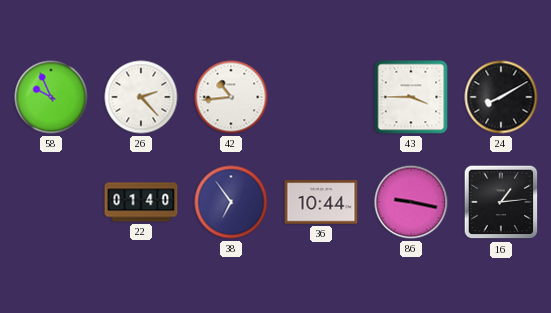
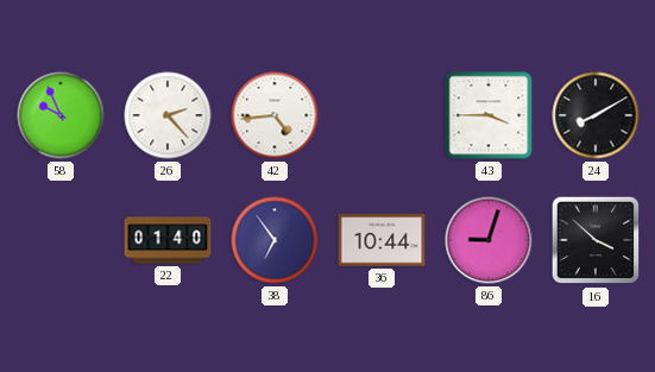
42: 10:44 -> 4:44 (275, 115)
86: 9:17 -> 9:03 (489, 240)
16: 1:14 -> 3:52 (596, 240)
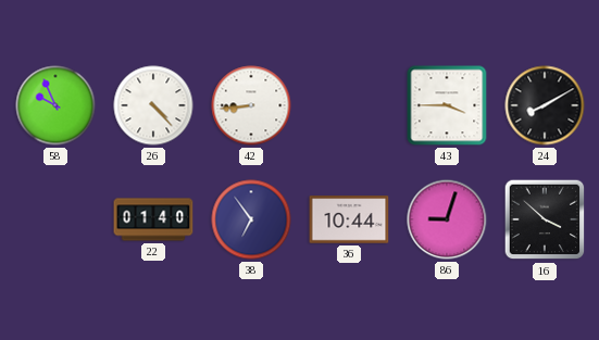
26: 2:23 -> 4:23 (153, 105)
42: 4:44 -> 8:44 (251, 105)
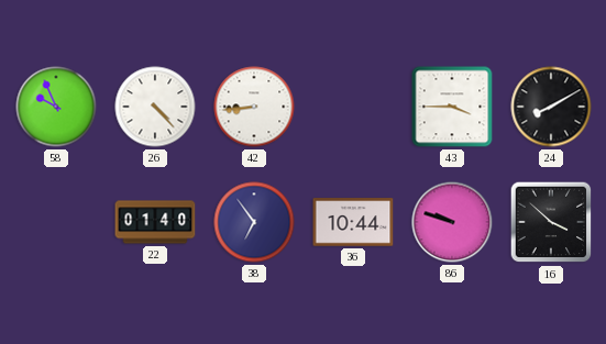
86: 9:03 -> 9:48 (452, 222)
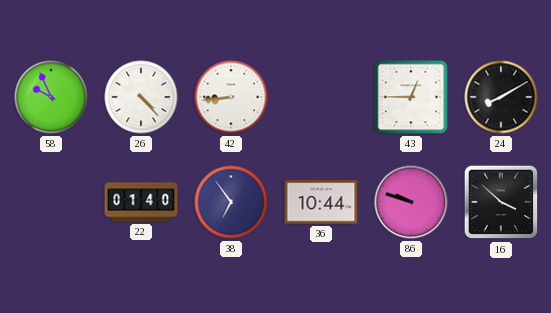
43: 3:45 -> 12:45 (411, 97)
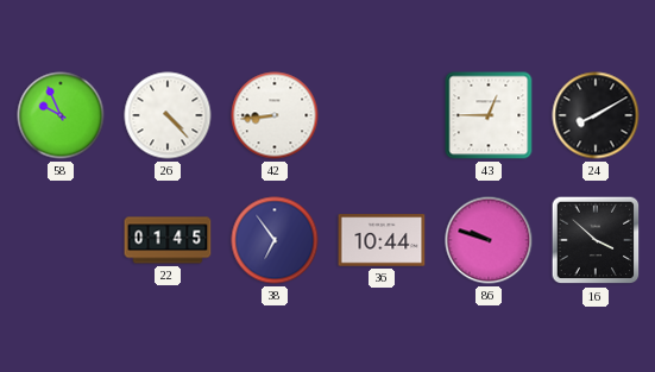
22: 01:40 -> 01:45 (168, 240)
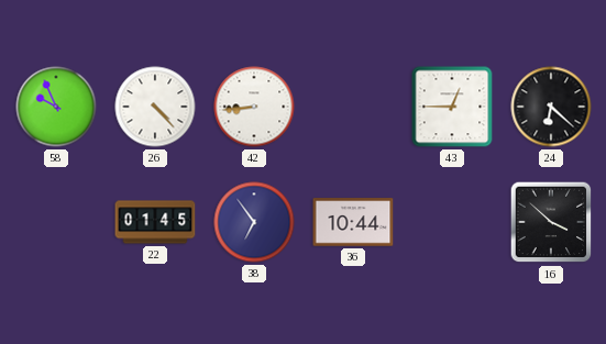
24: 8:10 -> 6:22 (551, 107)
86: 9:48 -> none (489, 240)
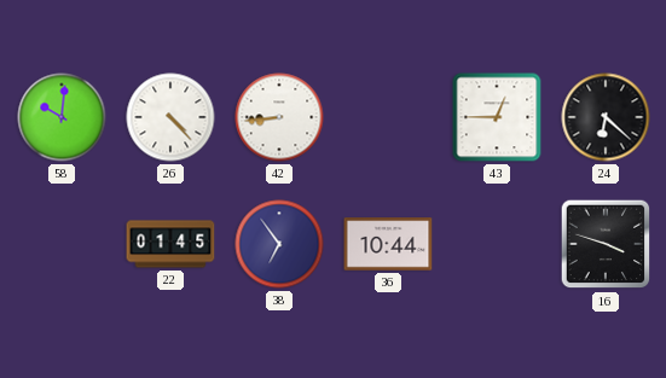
58: 9:56 -> 10:01 (62, 117)
16: 3:52 -> 3:48 (606, 244)
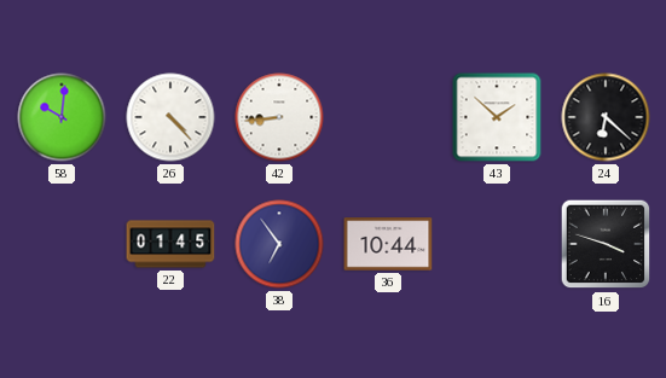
43: 12:45 -> 1:52 (497, 117)
